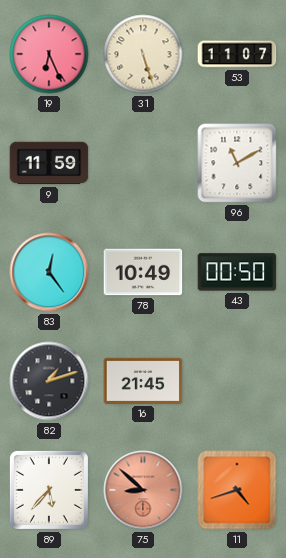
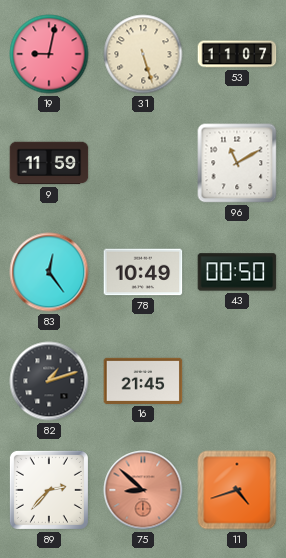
19: 6:26 -> 9:02 (49, 54)
89: 5:37 -> 2:37 (49, 490)
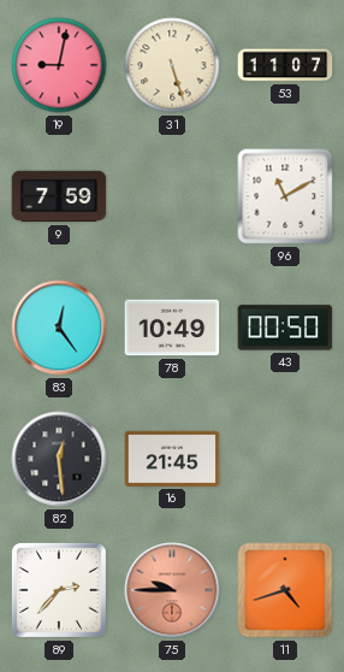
9: 11:59 -> 7:59 (59, 196)
82: 1:12 -> 12:29 (59, 459)
75: 8:52 -> 9:45 (172, 590)
